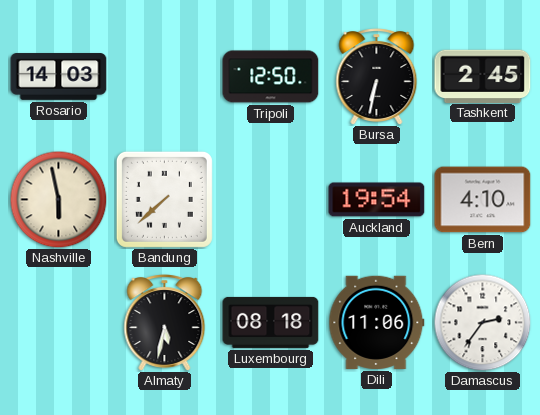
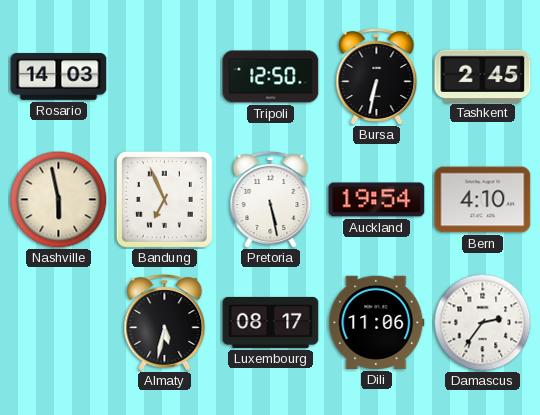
Bandung: 7:38 -> 6:56 (164, 199)
Pretoria: none -> 5:28 (271, 200)
Luxembourg: 08:18 -> 08:17 (271, 322)
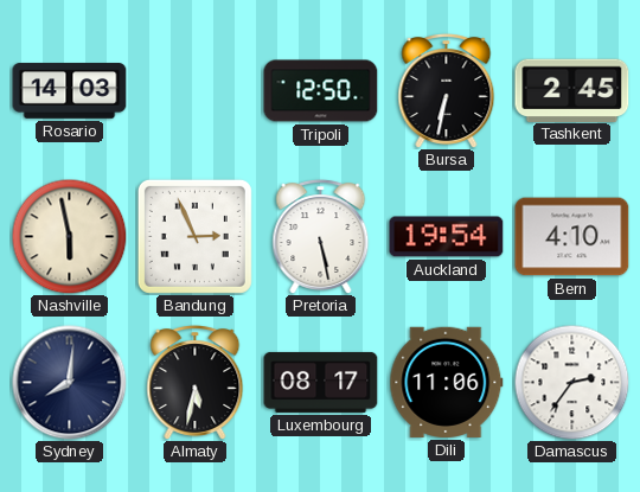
Bandung: 6:56 -> 2:56 (194, 236)
Sydney: none -> 8:01 (70, 383)
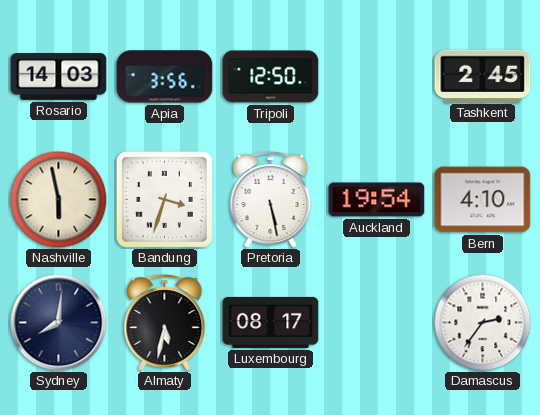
Apia: none -> 3:56 (165, 77)
Bursa: 6:32 -> none (447, 91)
Bandung: 2:56 -> 3:33 (164, 199)
Dili: 11:06 -> none (447, 382)
